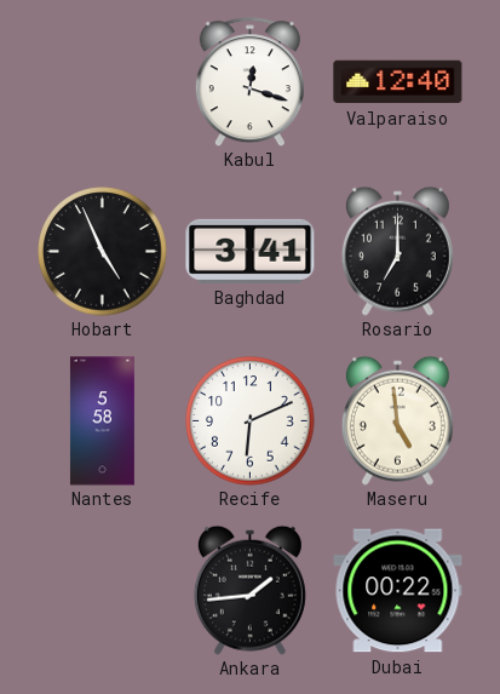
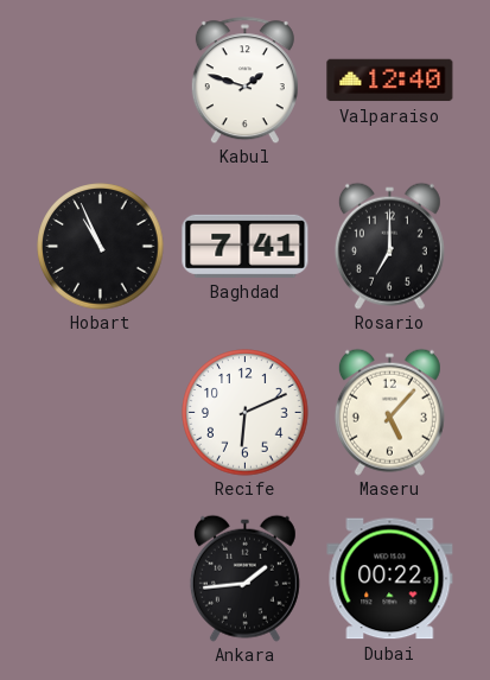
Kabul: 12:18 -> 1:48 (244, 81)
Hobart: 4:56 -> 10:56 (101, 247)
Baghdad: 3:41 -> 7:41 (246, 246)
Nantes: 5:58 -> none (102, 421)
Maseru: 4:59 -> 5:07 (389, 412)
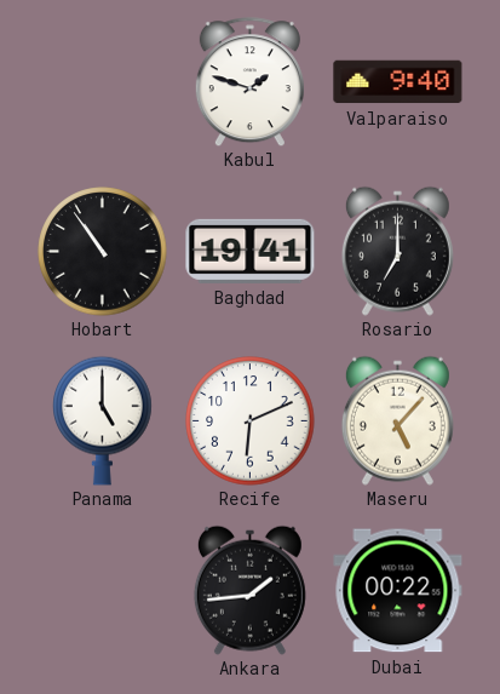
Valparaiso: 12:40 -> 9:40 (398, 82)
Hobart: 10:56 -> 10:54 (103, 252)
Baghdad: 7:41 -> 19:41 (251, 251)
Panama: none -> 5:00 (103, 420)
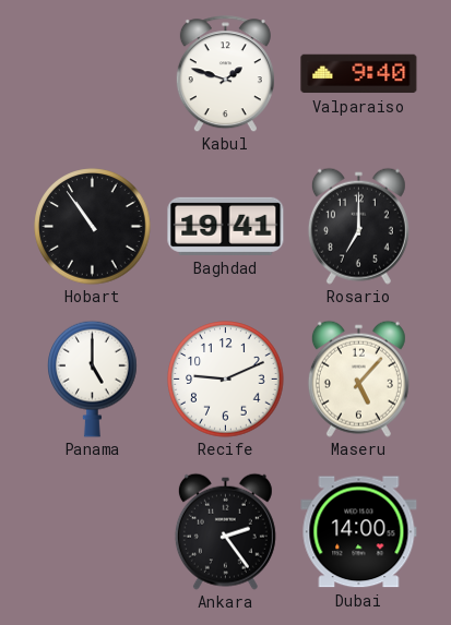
Recife: 6:11 -> 9:11 (226, 380)
Ankara: 1:44 -> 2:24 (225, 531)
Dubai: 00:22 -> 14:00 (359, 532)
